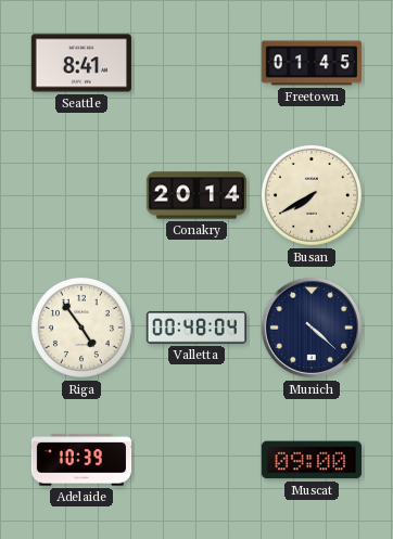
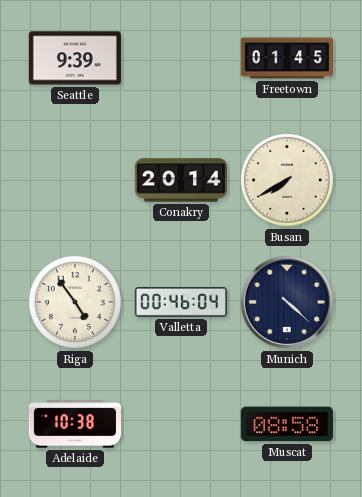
Seattle: 8:41 -> 9:39 (75, 58)
Valletta: 00:48 -> 00:46 (181, 302)
Adelaide: 10:39 -> 10:38 (74, 424)
Muscat: 09:00 -> 08:58 (287, 424)
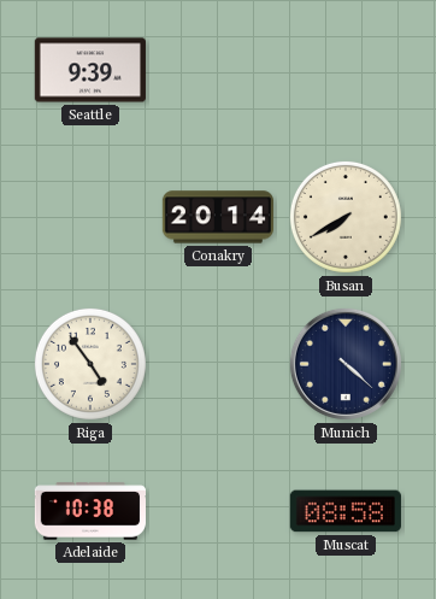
Freetown: 01:45 -> none (286, 58)
Valletta: 00:46 -> none (181, 302)
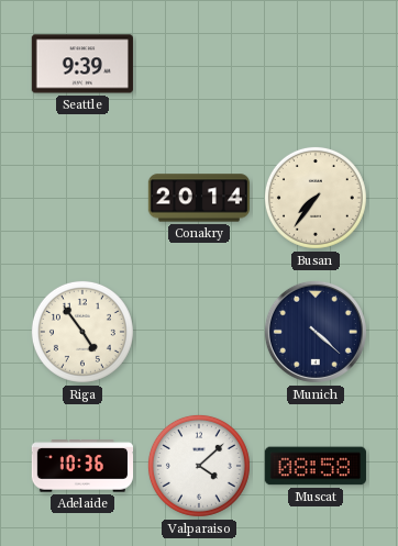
Busan: 7:40 -> 7:36 (316, 198)
Adelaide: 10:38 -> 10:36 (81, 466)
Valparaiso: none -> 4:08 (199, 466)
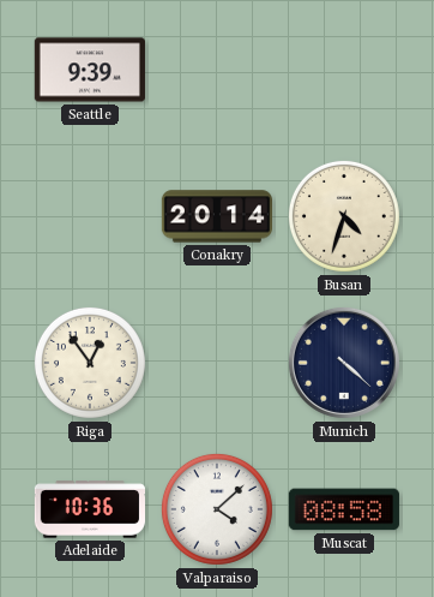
Busan: 7:36 -> 4:33 (344, 216)
Riga: 4:54 -> 12:54 (90, 363)
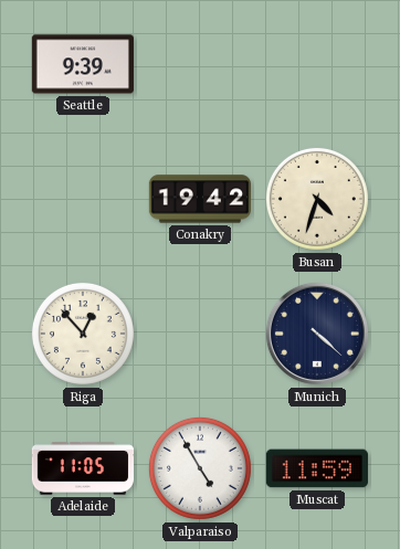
Conakry: 20:14 -> 19:42 (199, 199)
Riga: 12:54 -> 12:53 (83, 334)
Adelaide: 10:36 -> 11:05 (82, 468)
Valparaiso: 4:08 -> 4:55 (200, 468)
Muscat: 08:58 -> 11:59 (317, 468)
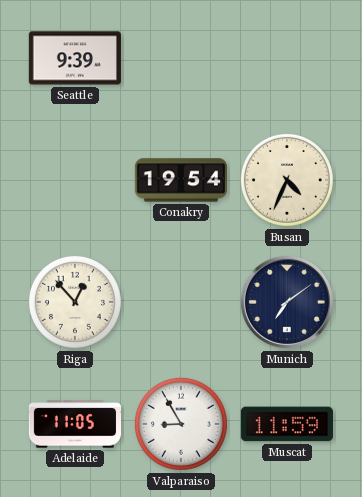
Conakry: 19:42 -> 19:54 (180, 180)
Busan: 4:33 -> 4:34 (287, 180)
Munich: 4:22 -> 7:09 (287, 302)
Valparaiso: 4:55 -> 8:55 (181, 424)
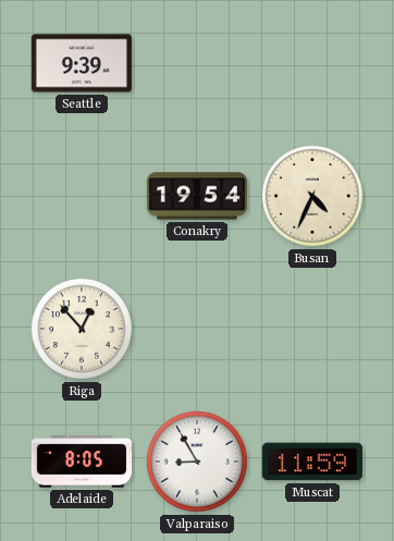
Munich: 7:09 -> none (287, 302)
Adelaide: 11:05 -> 8:05 (81, 462)
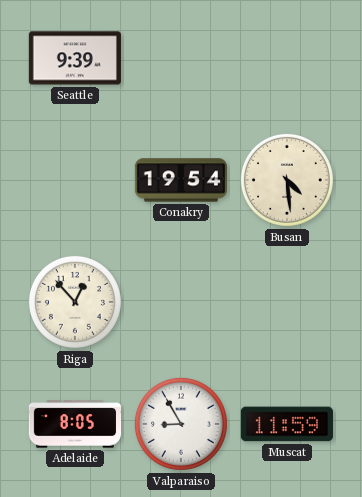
Busan: 4:34 -> 4:29 (287, 180)
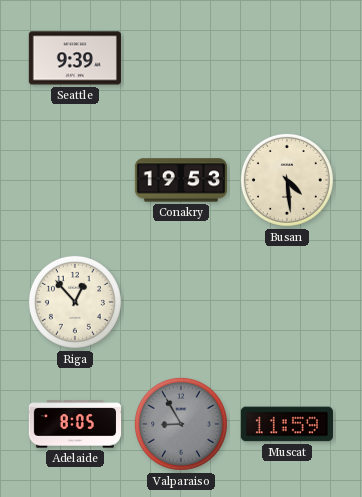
Conakry: 19:54 -> 19:53 (180, 180)
Valparaiso dial: white -> grey (181, 424)
